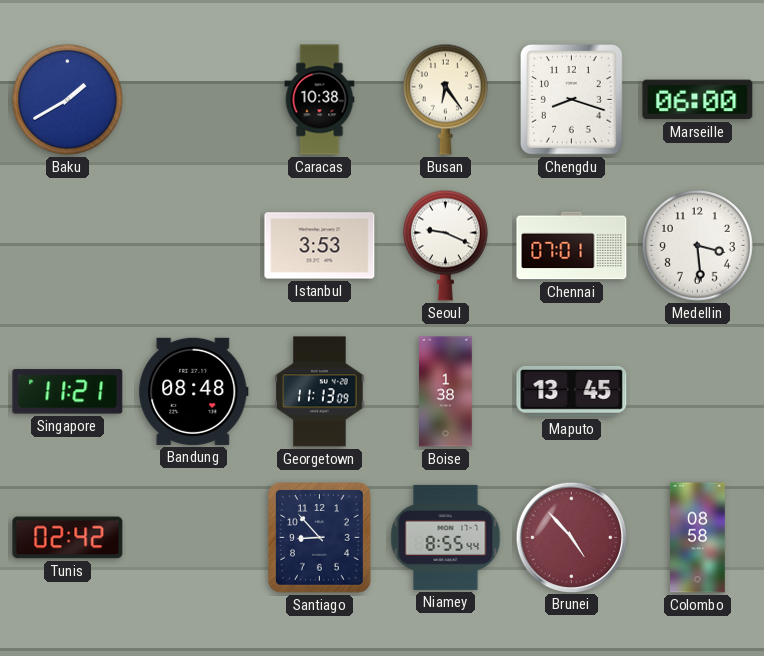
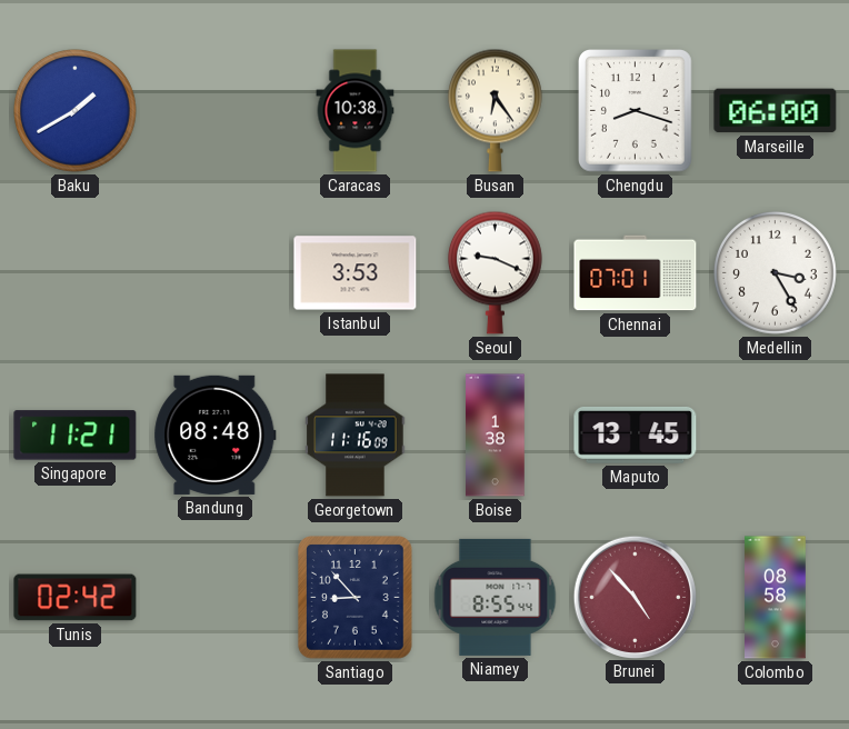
Medellin: 3:29 -> 3:25 (776, 273)
Georgetown: 11:13 -> 11:16 (356, 436)
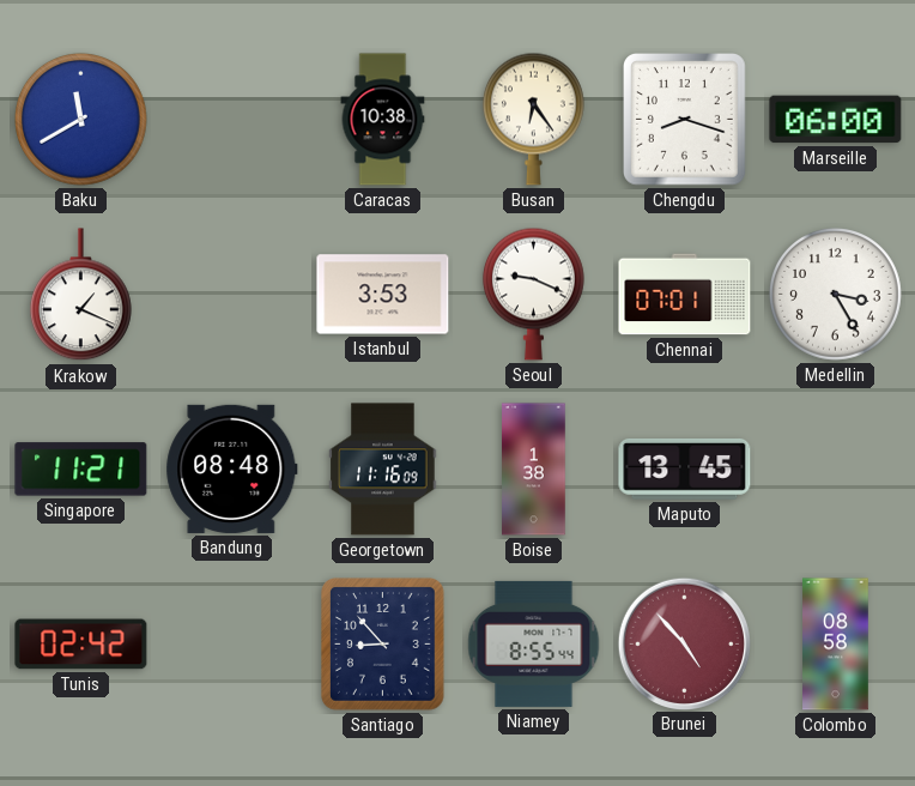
Baku: 1:40 -> 11:40 (81, 120)
Krakow: none -> 1:19 (80, 295)
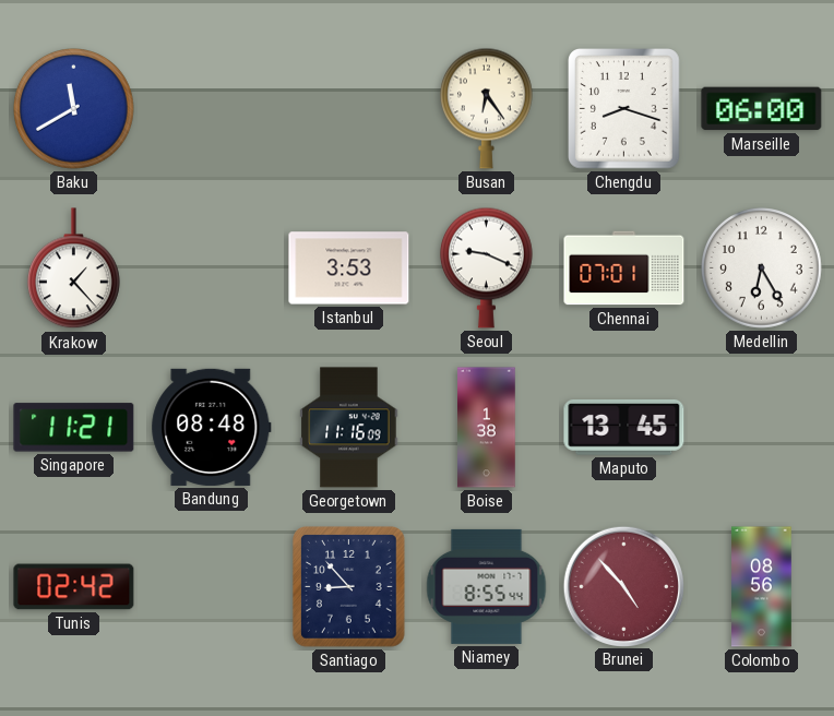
Caracas: 10:38 -> none (383, 120)
Krakow: 1:19 -> 1:23 (73, 268)
Medellin: 3:25 -> 6:25 (762, 268)
Colombo: 08:58 -> 08:56 (762, 587)
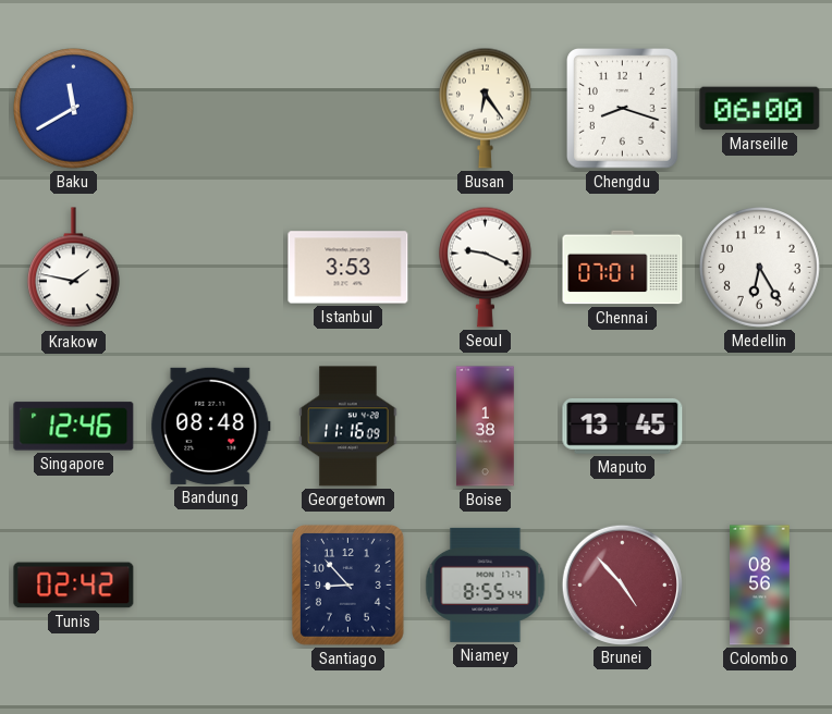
Krakow: 1:23 -> 1:47 (73, 268)
Singapore: 11:21 -> 12:46 (74, 427)
